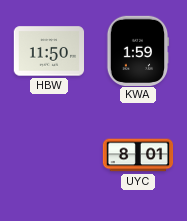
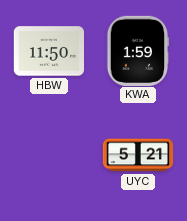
UYC: 8:01 -> 5:21 (138, 155)
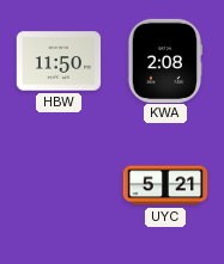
KWA: 1:59 -> 2:08 (165, 60)
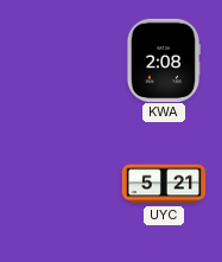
HBW: 11:50 -> none (59, 61)
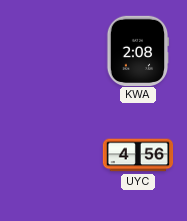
UYC: 5:21 -> 4:56 (138, 155)
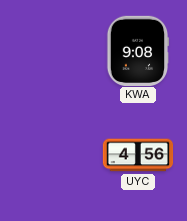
KWA: 2:08 -> 9:08 (138, 50)
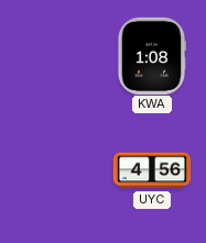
KWA: 9:08 -> 1:08 (152, 55)
